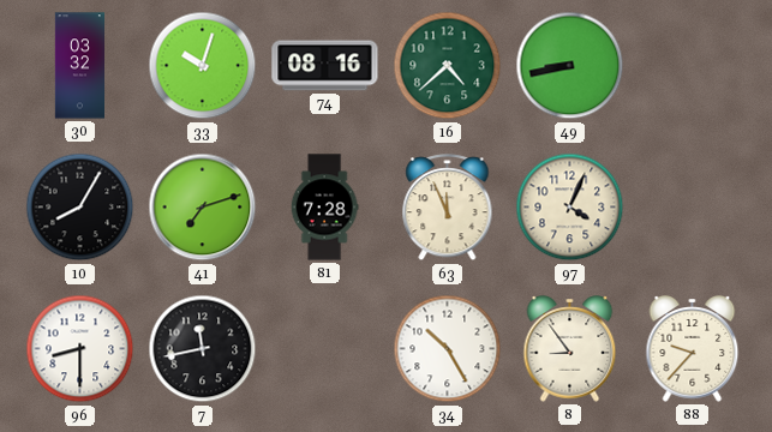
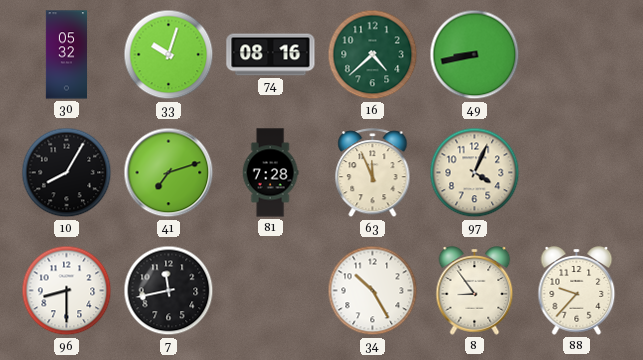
30: 03:32 -> 05:32 (67, 55)
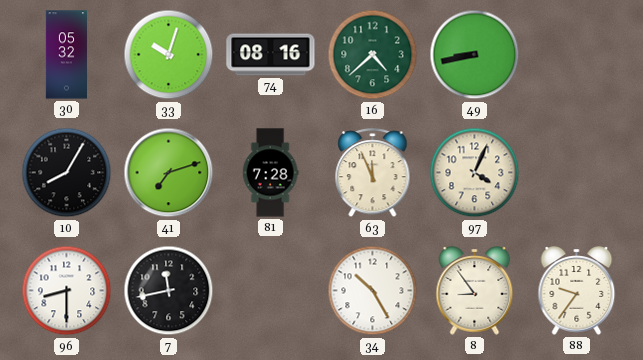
88: 9:37 -> 9:36 (577, 291)
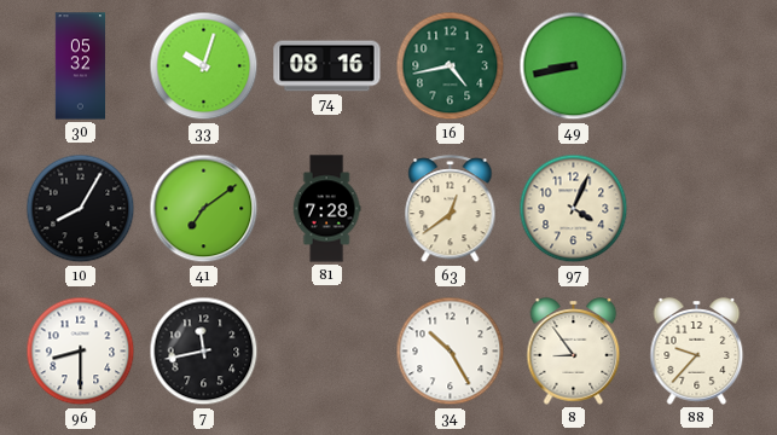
16: 4:38 -> 4:43 (451, 66)
41: 7:12 -> 7:09 (204, 209)
63: 11:56 -> 12:39 (451, 209)
88: 9:36 -> 9:37 (697, 352)
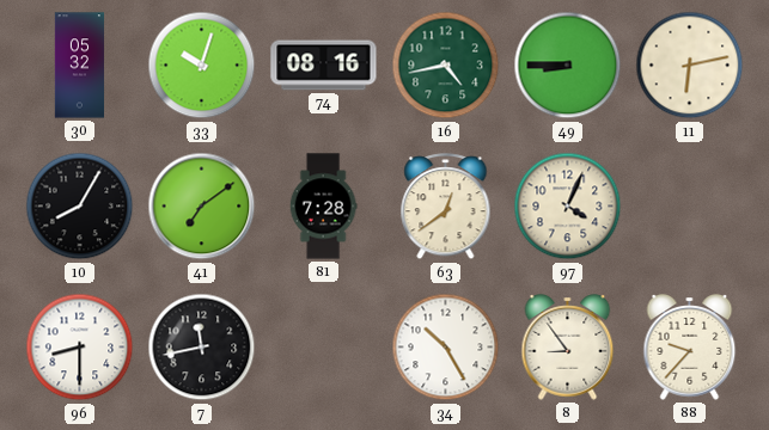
49: 8:43 -> 8:45 (568, 66)
11: none -> 6:13 (690, 66)
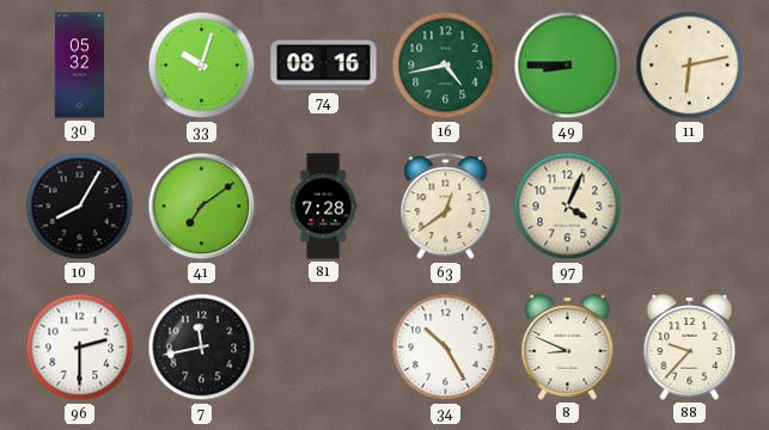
96: 8:30 -> 2:30 (80, 348)
8: 8:54 -> 8:49 (568, 348)
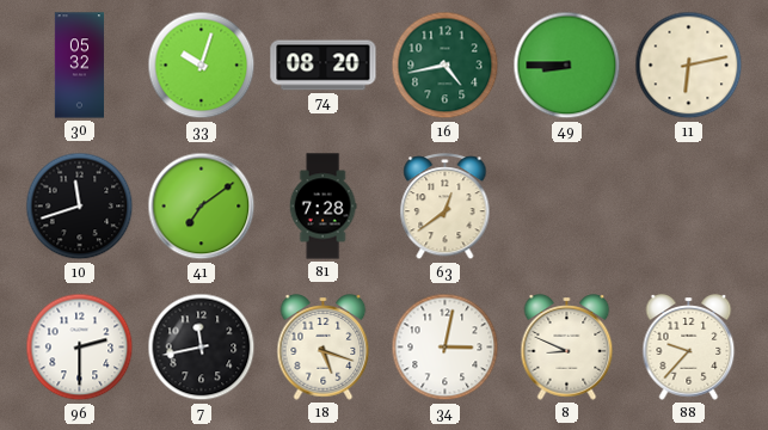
74: 08:16 -> 08:20 (324, 66)
10: 8:05 -> 11:42 (80, 207)
97: 4:04 -> none (568, 207)
18: none -> 5:18 (324, 348)
34: 10:25 -> 3:02 (446, 348)
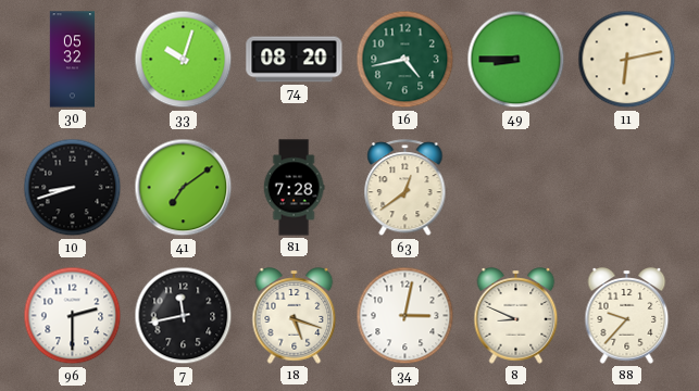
10: 11:42 -> 8:42 (73, 188)
